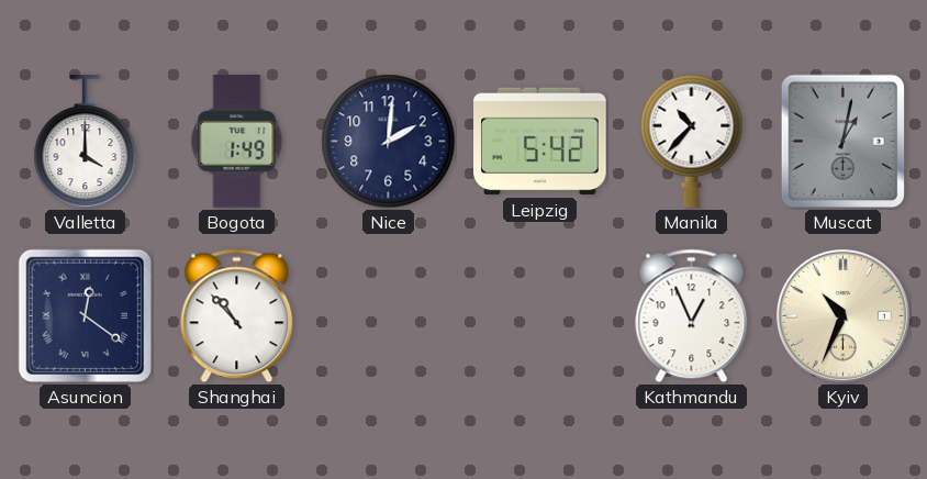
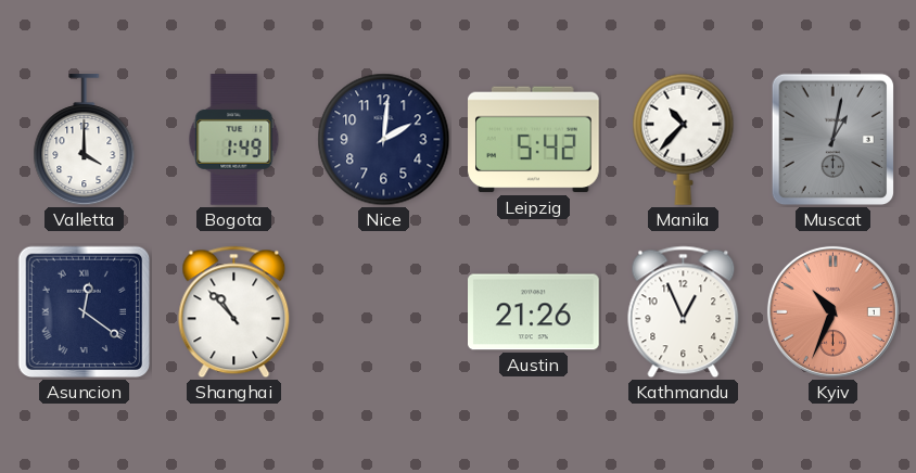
Austin: none -> 21:26 (534, 312)
Kyiv dial: cream -> salmon (832, 311)
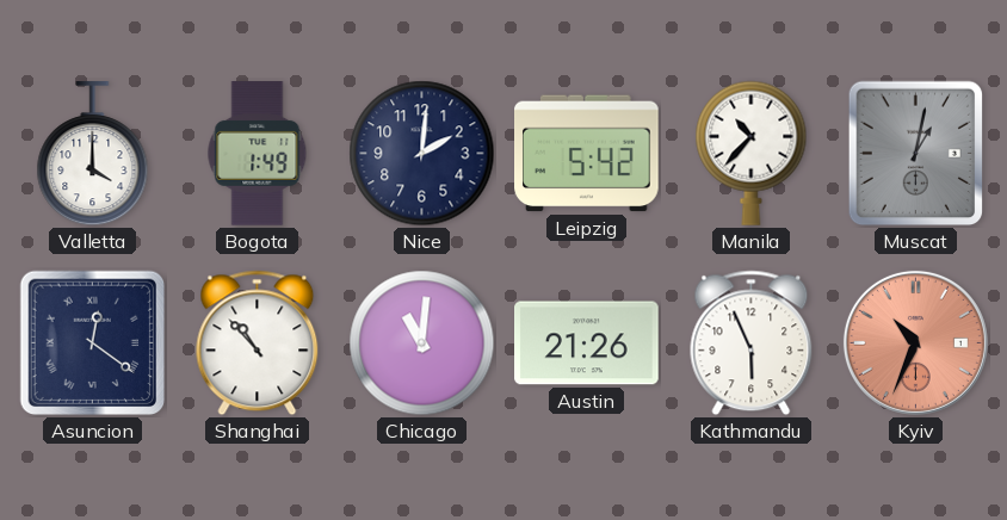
Chicago: none -> 11:01 (422, 343)
Kathmandu: 12:56 -> 5:56 (752, 343)
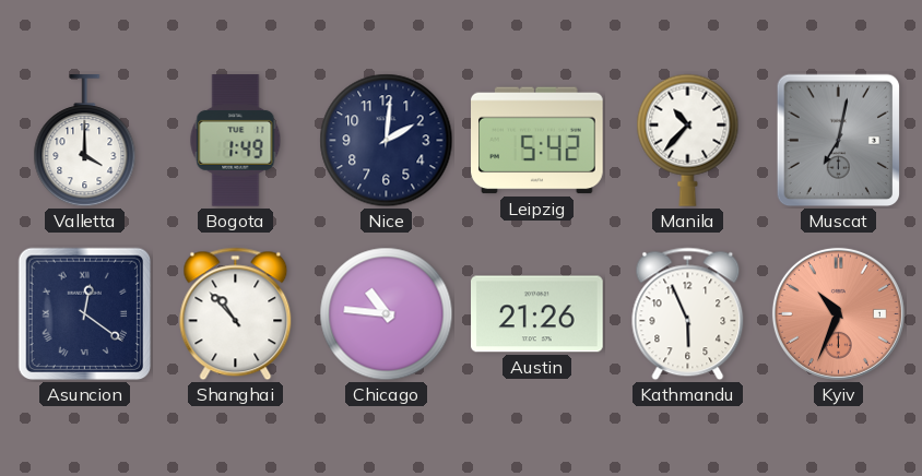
Muscat: 1:02 -> 7:02 (839, 141)
Chicago: 11:01 -> 10:46 (387, 314)
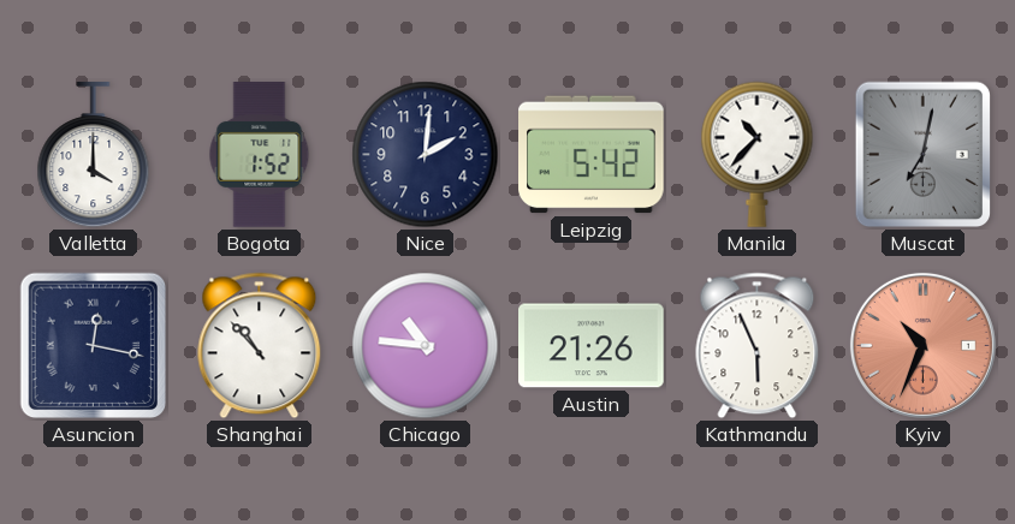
Bogota: 1:49 -> 1:52 (260, 155)
Asuncion: 12:21 -> 12:17 (94, 346)
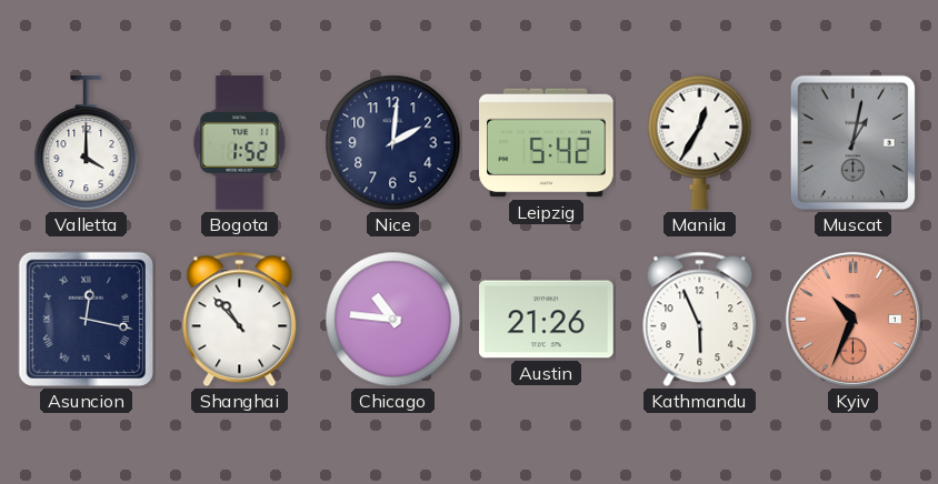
Manila: 10:37 -> 12:35 (700, 142)
Muscat: 7:02 -> 1:02 (854, 143)
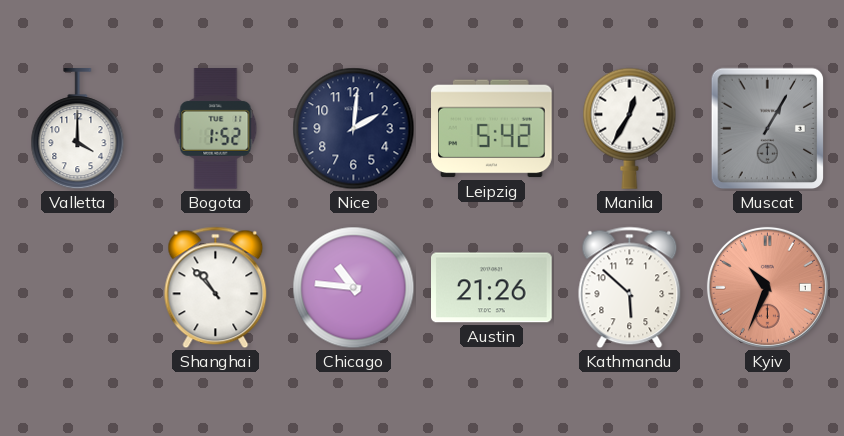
Muscat: 1:02 -> 1:05 (768, 129)
Asuncion: 12:17 -> none (87, 320)
Kathmandu: 5:56 -> 5:52 (630, 288)
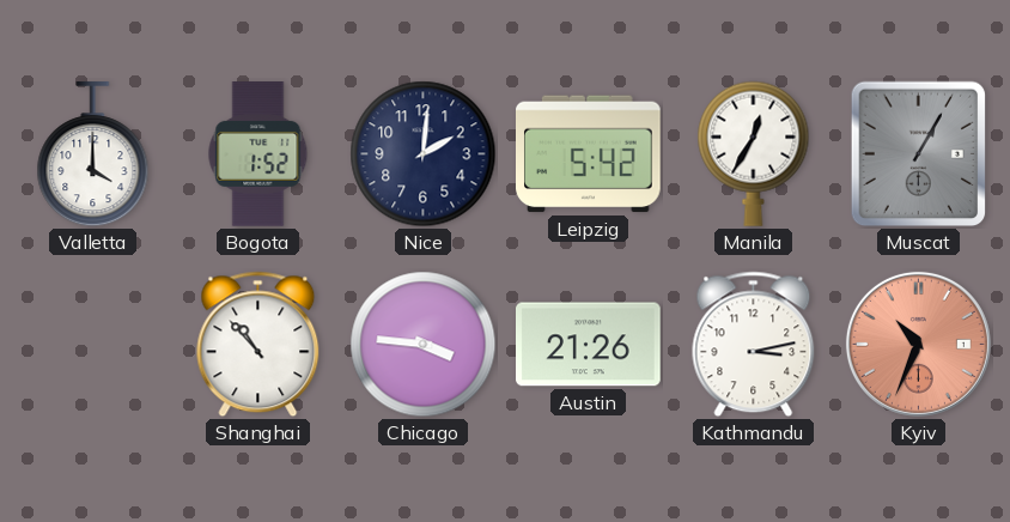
Chicago: 10:46 -> 3:46 (424, 345)
Kathmandu: 5:52 -> 3:13 (754, 345)
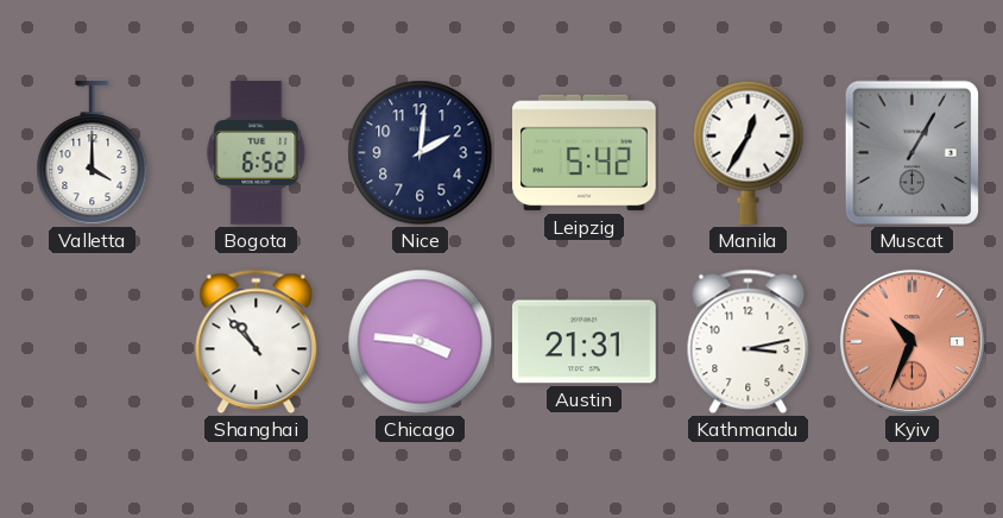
Bogota: 1:52 -> 6:52 (257, 153)
Austin: 21:26 -> 21:31 (585, 342)
